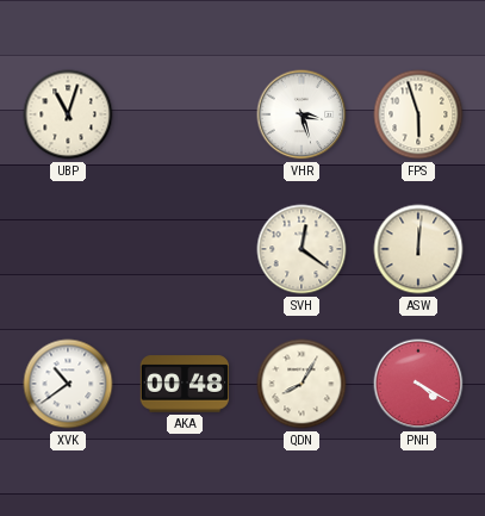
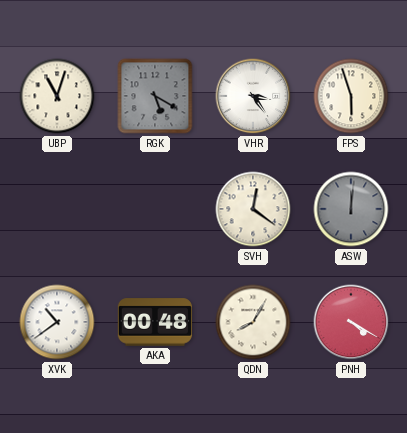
RGK: none -> 5:20 (155, 96)
VHR: 3:27 -> 3:24 (253, 96)
ASW dial: cream -> grey (351, 209)
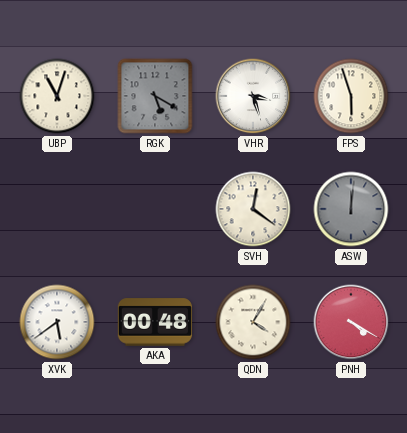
VHR: 3:24 -> 3:27 (253, 96)
XVK: 10:39 -> 5:39 (57, 322)
QDN: 8:05 -> 4:05 (253, 322)
